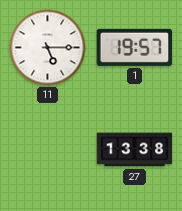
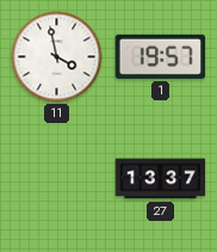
11: 5:15 -> 3:58 (57, 57)
27: 13:38 -> 13:37 (161, 179)
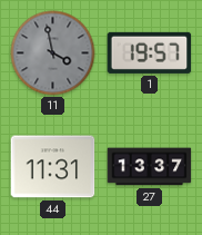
11 dial: white -> grey (53, 53)
44: none -> 11:31 (53, 167)
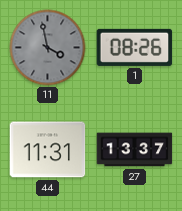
1: 19:57 -> 08:26 (135, 47)
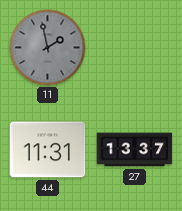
11: 3:58 -> 1:58 (48, 48)
1: 08:26 -> none (135, 47)
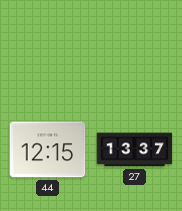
11: 1:58 -> none (48, 48)
44: 11:31 -> 12:15 (48, 150)
